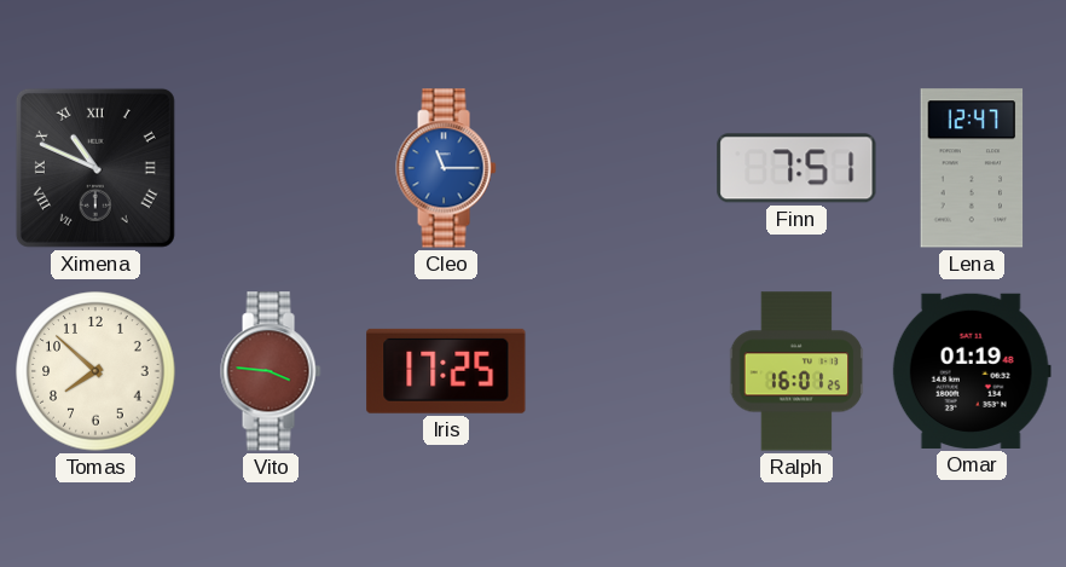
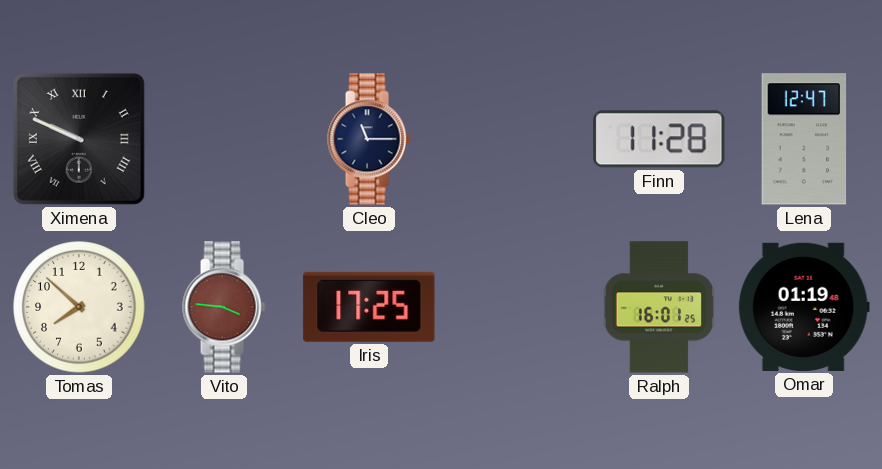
Ximena: 10:49 -> 9:49 (79, 139)
Cleo dial: blue -> navy (369, 139)
Finn: 7:51 -> 11:28 (659, 139)
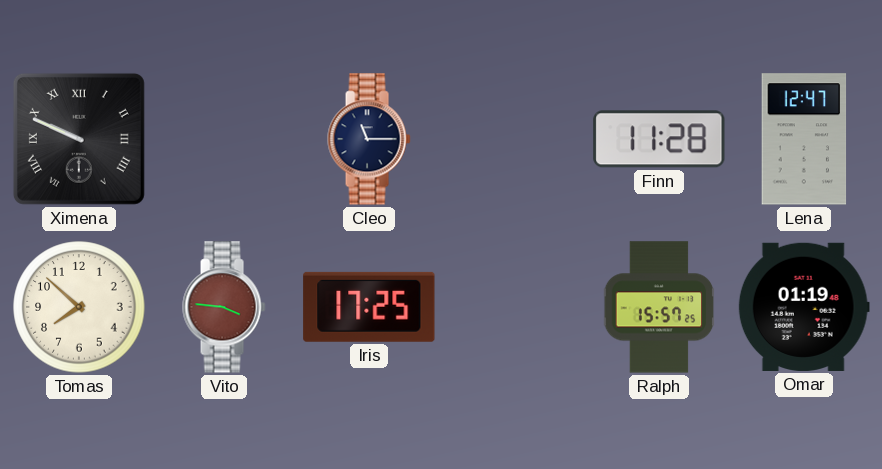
Ralph: 16:01 -> 15:57 (659, 307)
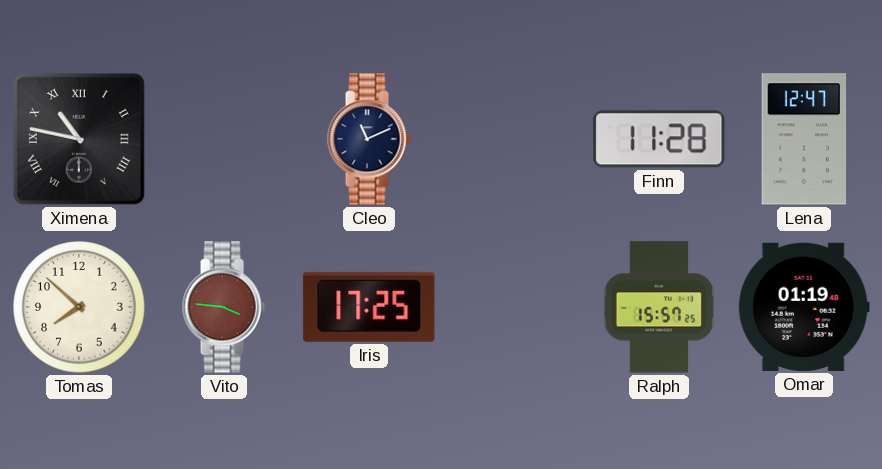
Ximena: 9:49 -> 10:47 (79, 139)
Cleo: 11:15 -> 11:11 (369, 139)
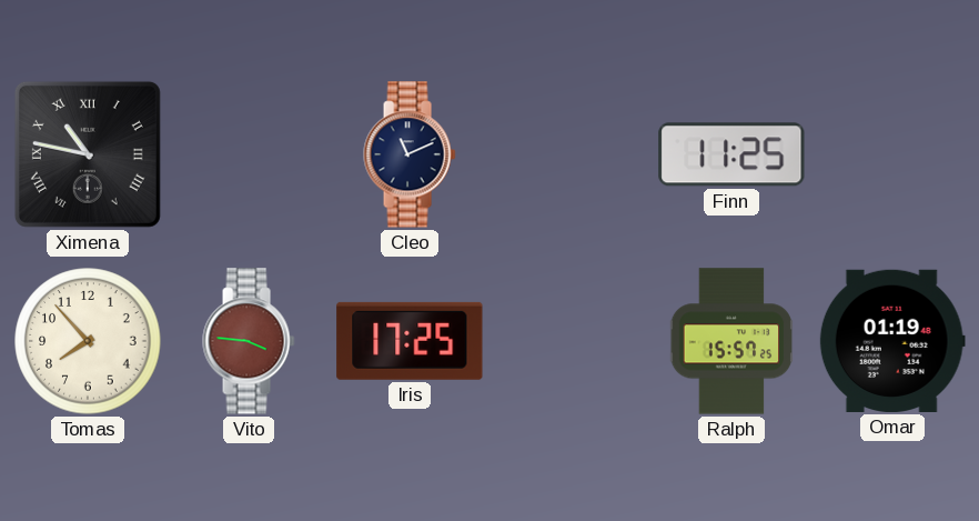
Finn: 11:28 -> 11:25 (731, 154)
Lena: 12:47 -> none (804, 139)
Tomas: 7:52 -> 7:53 (88, 341)
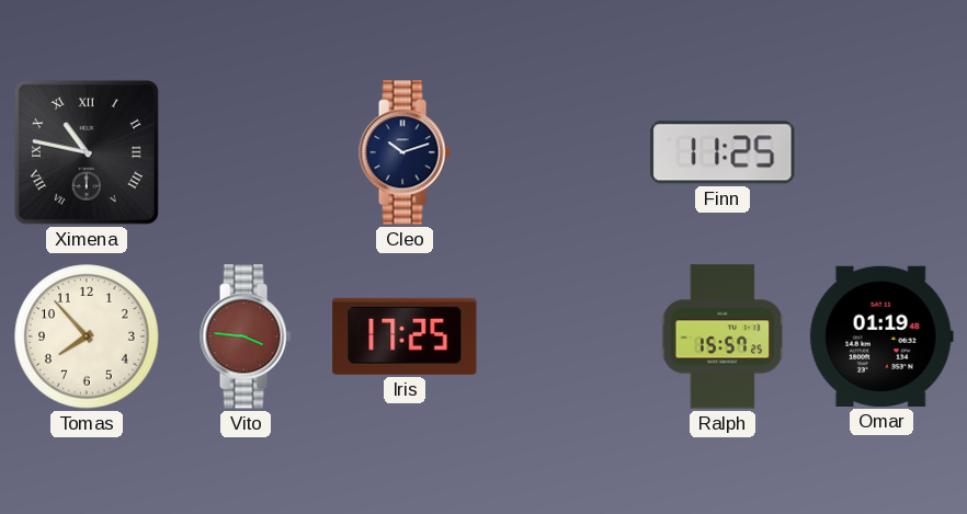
Cleo: 11:11 -> 10:12 (405, 152)
